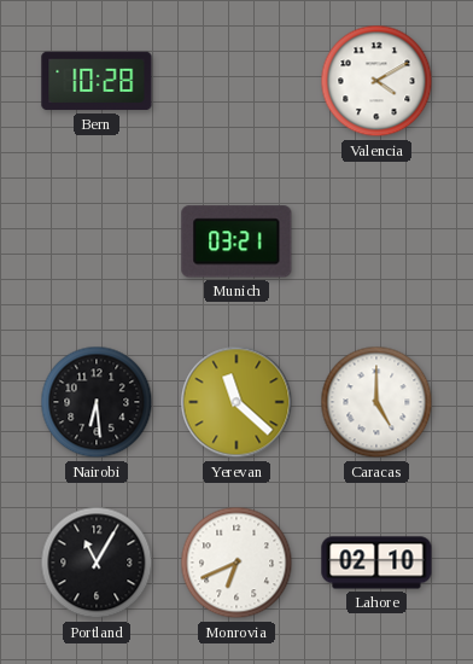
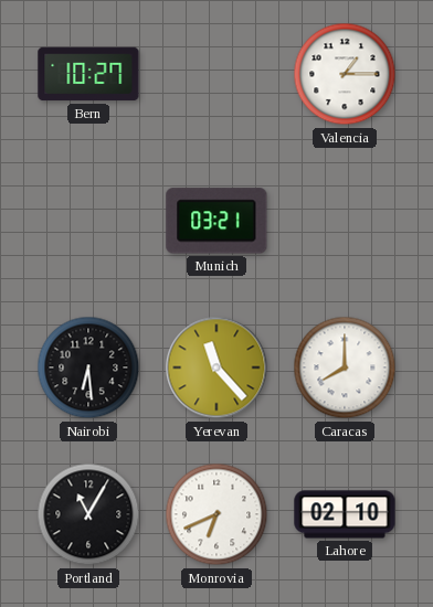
Bern: 10:28 -> 10:27 (88, 74)
Valencia: 4:10 -> 1:15 (345, 74)
Yerevan: 11:22 -> 11:23 (216, 368)
Caracas: 5:00 -> 8:00 (345, 368)
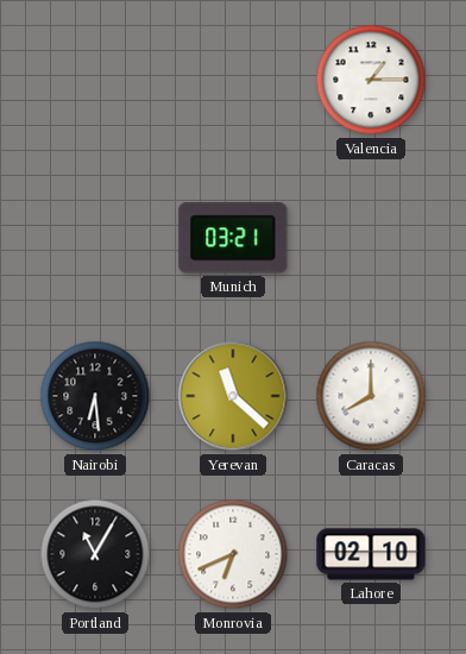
Bern: 10:27 -> none (88, 74)
Yerevan: 11:23 -> 11:22 (233, 396)
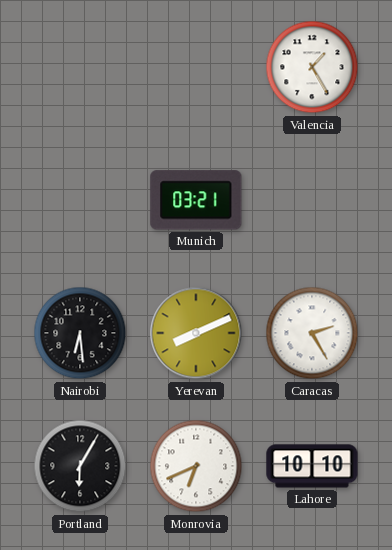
Valencia: 1:15 -> 1:25 (312, 67)
Yerevan: 11:22 -> 8:11 (196, 333)
Caracas: 8:00 -> 2:25 (312, 333)
Portland: 11:05 -> 6:05 (80, 466)
Lahore: 02:10 -> 10:10 (312, 466)
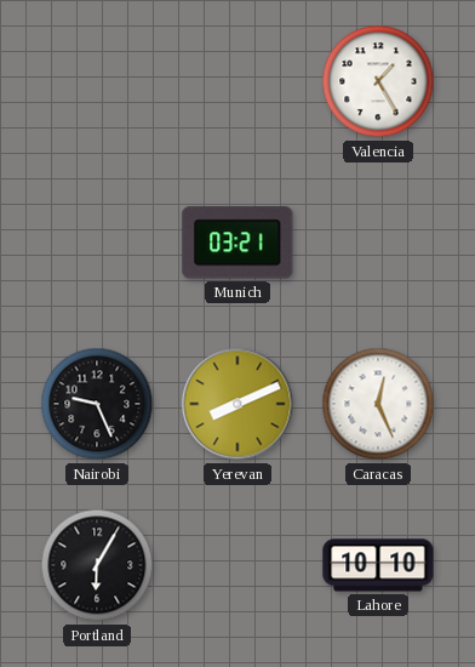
Nairobi: 6:29 -> 9:26 (97, 404)
Caracas: 2:25 -> 12:26 (378, 404)
Monrovia: 6:41 -> none (196, 466)
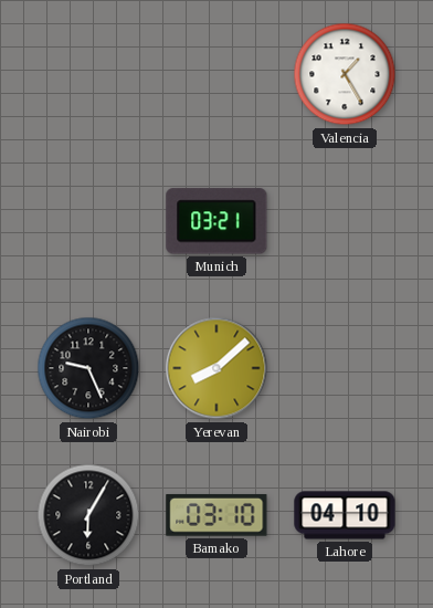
Yerevan: 8:11 -> 8:08 (216, 368)
Caracas: 12:26 -> none (378, 404)
Bamako: none -> 03:10 (216, 515)
Lahore: 10:10 -> 04:10 (345, 515)
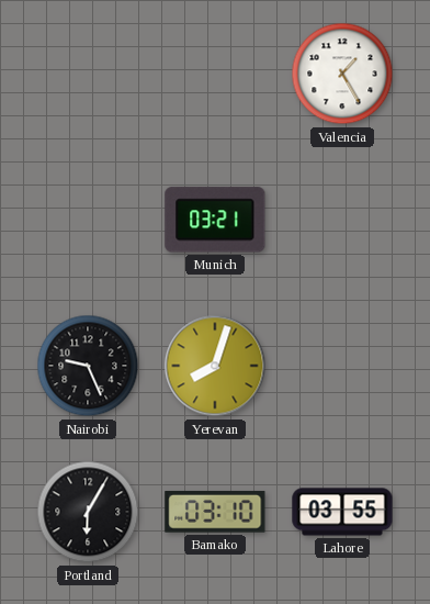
Yerevan: 8:08 -> 8:03 (215, 366)
Lahore: 04:10 -> 03:55 (342, 512)
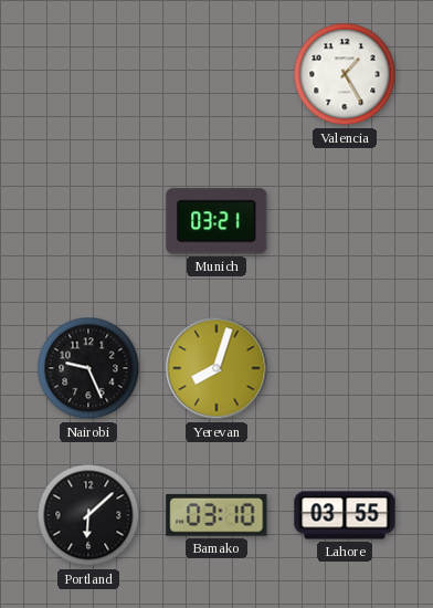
Portland: 6:05 -> 6:08 (88, 515)
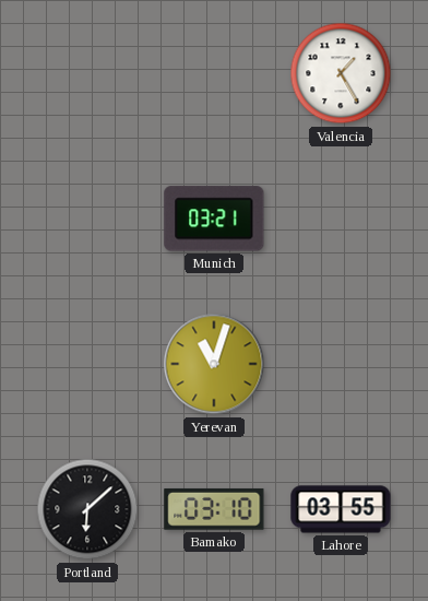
Nairobi: 9:26 -> none (88, 368)
Yerevan: 8:03 -> 11:03 (214, 364)
